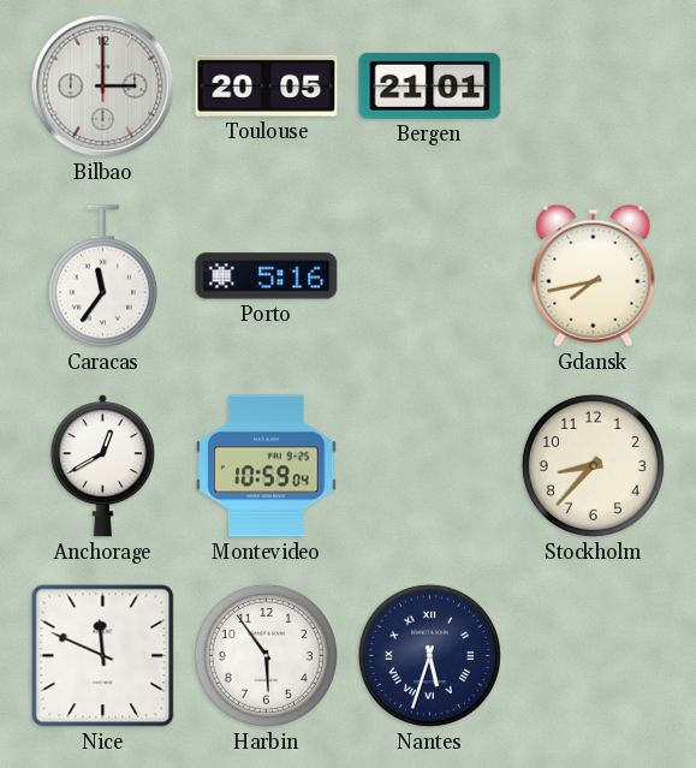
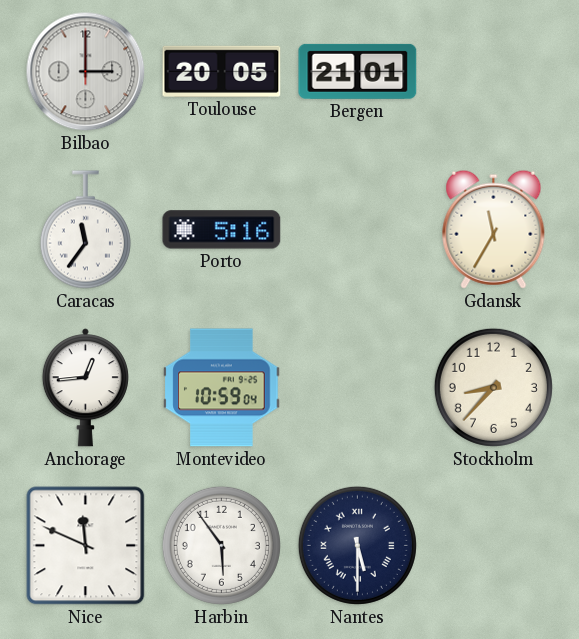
Gdansk: 7:43 -> 11:35 (494, 229)
Anchorage: 12:40 -> 12:44 (85, 388)
Nantes: 5:33 -> 5:30 (357, 545)
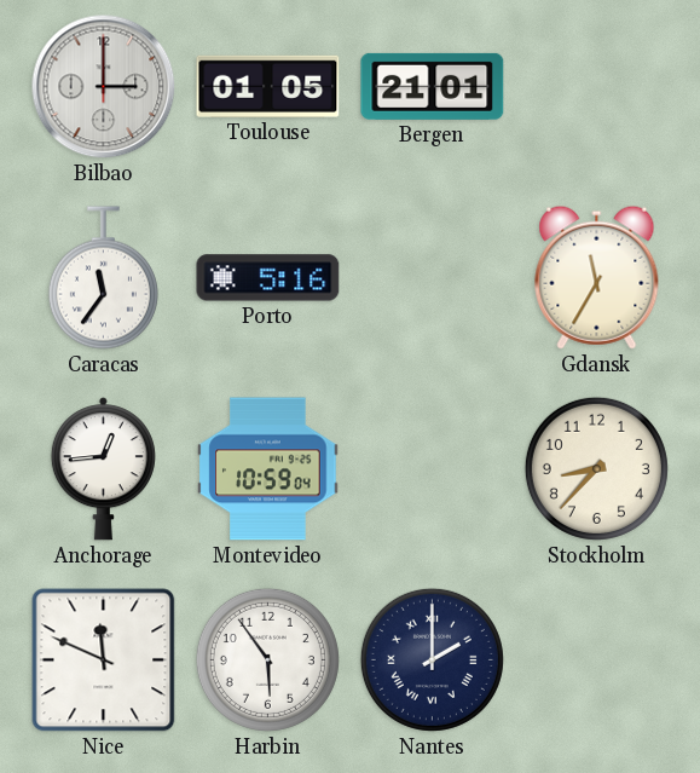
Toulouse: 20:05 -> 01:05 (268, 86)
Nantes: 5:30 -> 2:00 (432, 659)
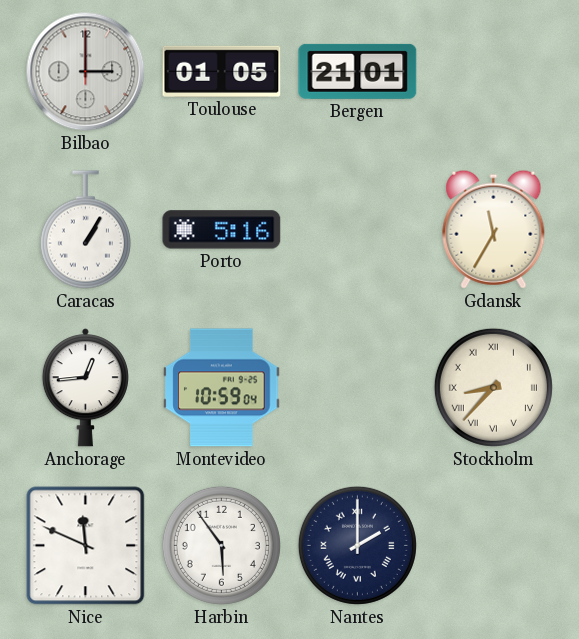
Caracas: 11:36 -> 1:05 (85, 230)
Stockholm numerals: Arabic -> Roman (493, 387)
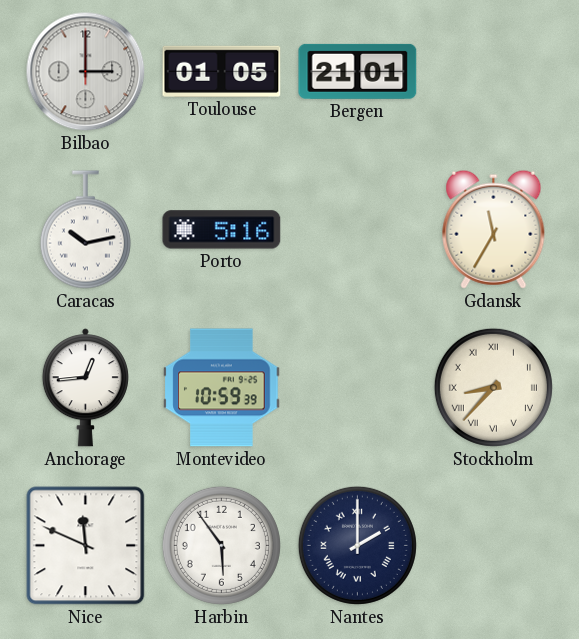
Caracas: 1:05 -> 10:13 (85, 230)
Montevideo: 10:59:04 -> 10:59:39 (222, 388)
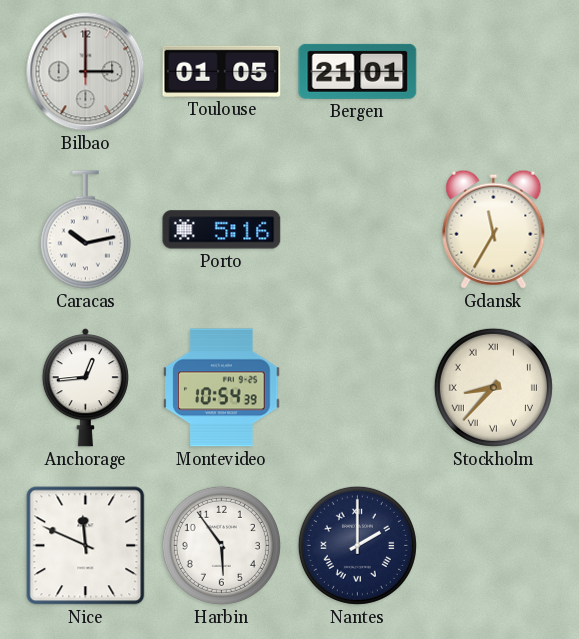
Montevideo: 10:59 -> 10:54 (222, 388)
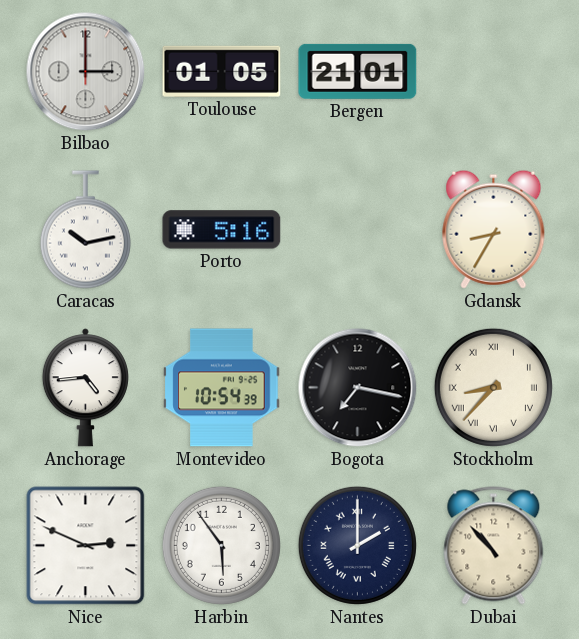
Gdansk: 11:35 -> 8:35 (494, 229)
Anchorage: 12:44 -> 4:44 (85, 388)
Bogota: none -> 7:17 (358, 388)
Nice: 11:49 -> 2:49 (86, 546)
Dubai: none -> 10:53 (494, 546)
